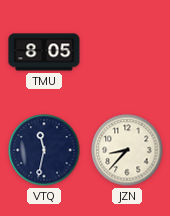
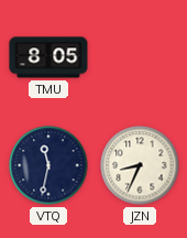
JZN: 8:37 -> 8:34 (140, 165)
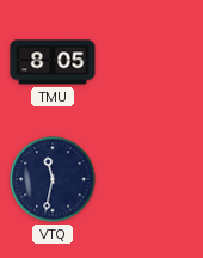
JZN: 8:34 -> none (140, 165)
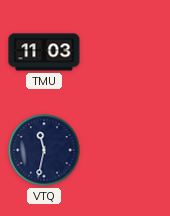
TMU: 8:05 -> 11:03 (44, 52)
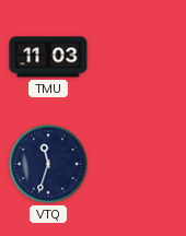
VTQ: 11:32 -> 11:33 (48, 164)
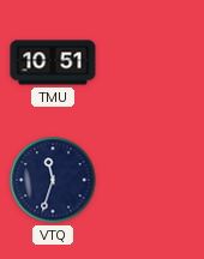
TMU: 11:03 -> 10:51 (53, 62)
